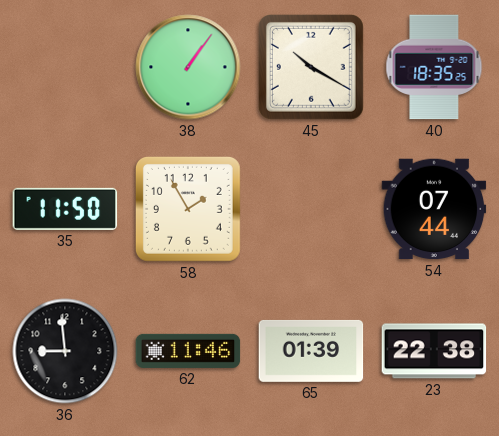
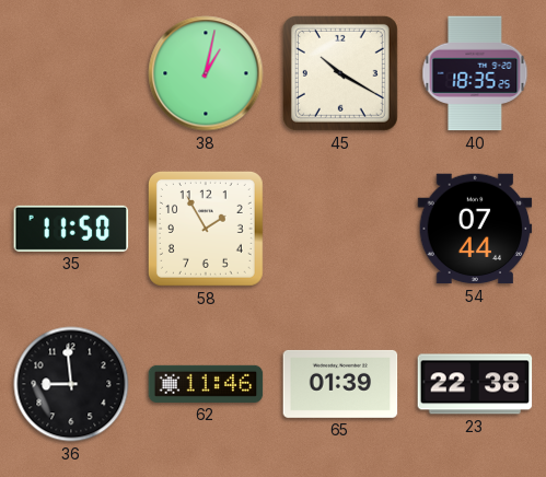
38: 1:06 -> 1:02 (206, 73)
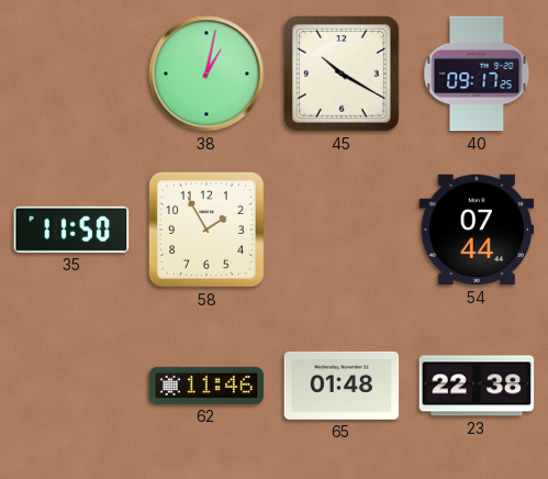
40: 18:35 -> 09:17 (477, 74)
36: 8:59 -> none (71, 384)
65: 01:39 -> 01:48 (342, 386)
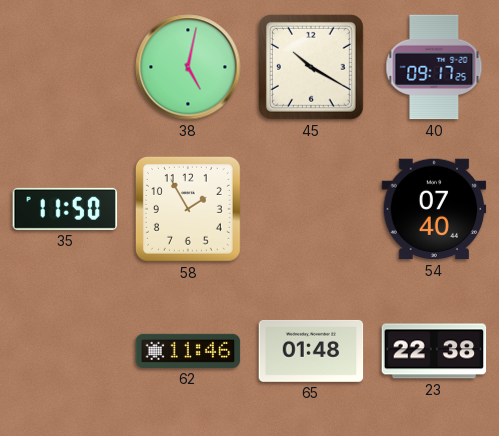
38: 1:02 -> 5:02 (188, 67)
54: 07:44 -> 07:40 (434, 209)
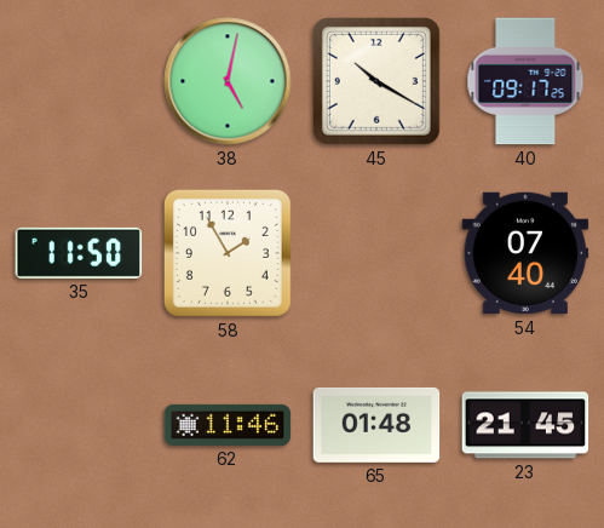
23: 22:38 -> 21:45 (525, 425)
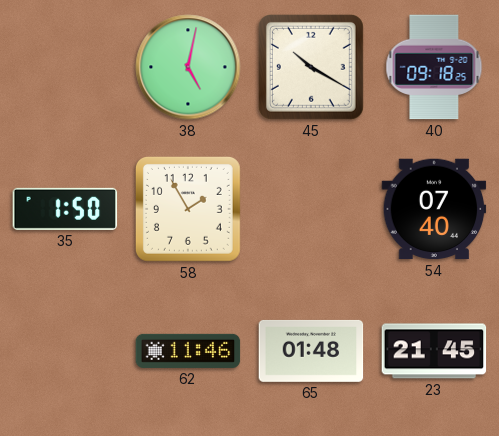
40: 09:17 -> 09:18 (434, 67)
35: 11:50 -> 1:50 (65, 209)
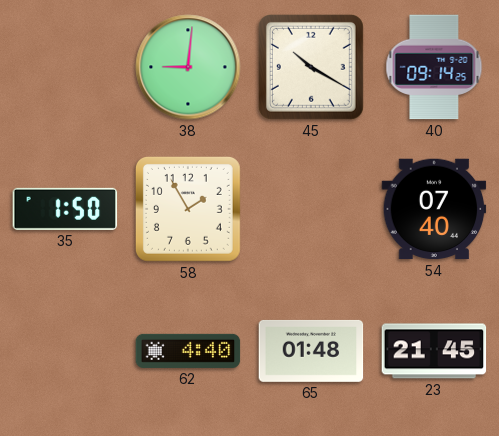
38: 5:02 -> 9:01 (188, 67)
40: 09:18 -> 09:14 (434, 67)
62: 11:46 -> 4:40 (188, 351)
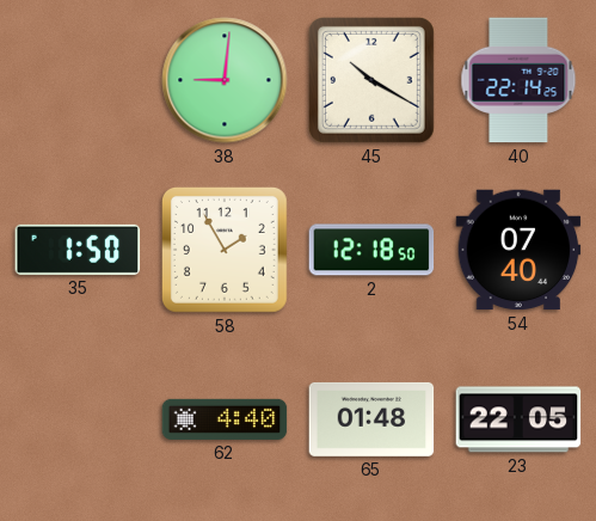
40: 09:14 -> 22:14 (518, 80)
2: none -> 12:18 (371, 250)
23: 21:45 -> 22:05 (518, 419)
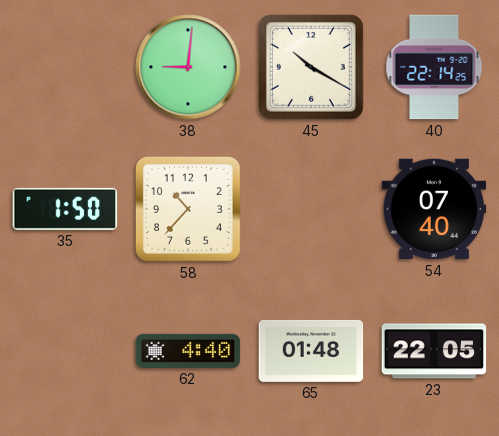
58: 1:55 -> 10:37 (188, 209)
2: 12:18 -> none (371, 250)
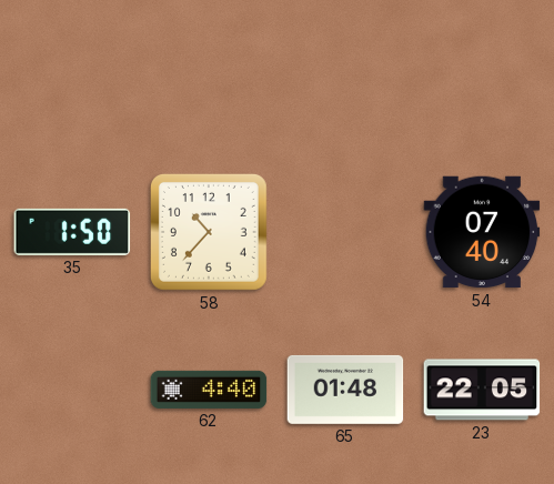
38: 9:01 -> none (188, 67)
45: 10:20 -> none (311, 67)
40: 22:14 -> none (434, 67)
